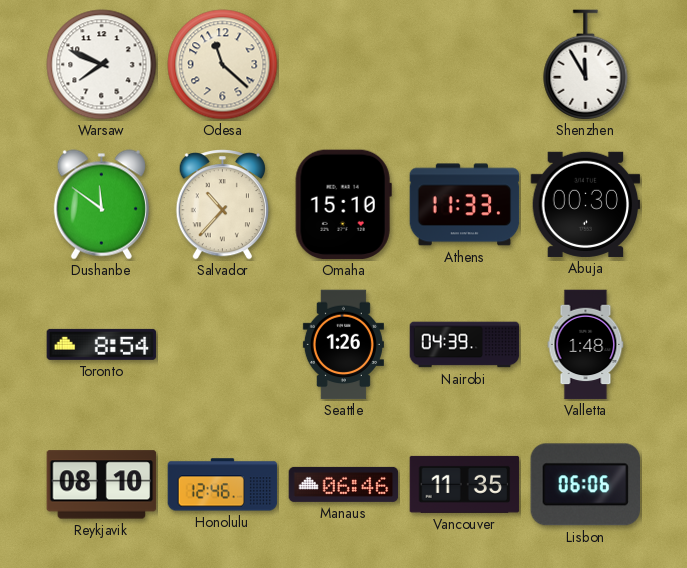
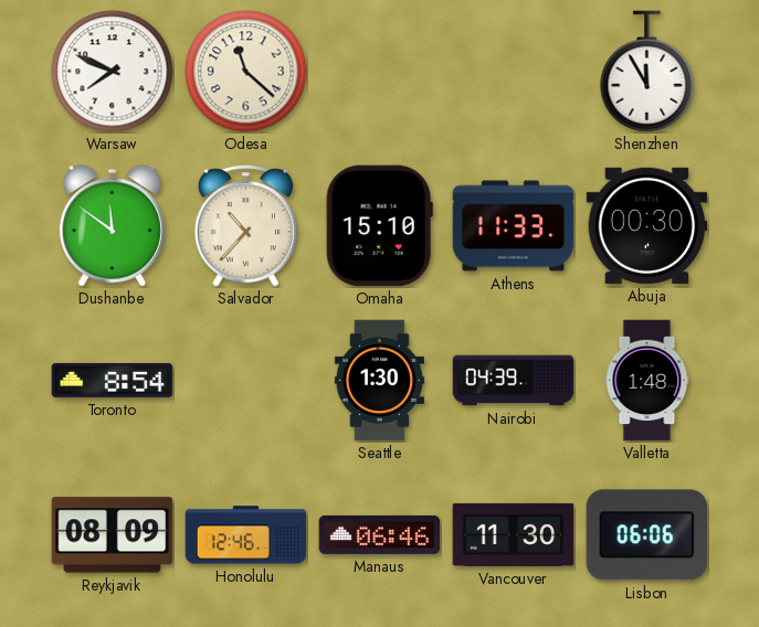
Seattle: 1:26 -> 1:30 (379, 381)
Reykjavik: 08:10 -> 08:09 (113, 535)
Vancouver: 11:35 -> 11:30 (514, 534)
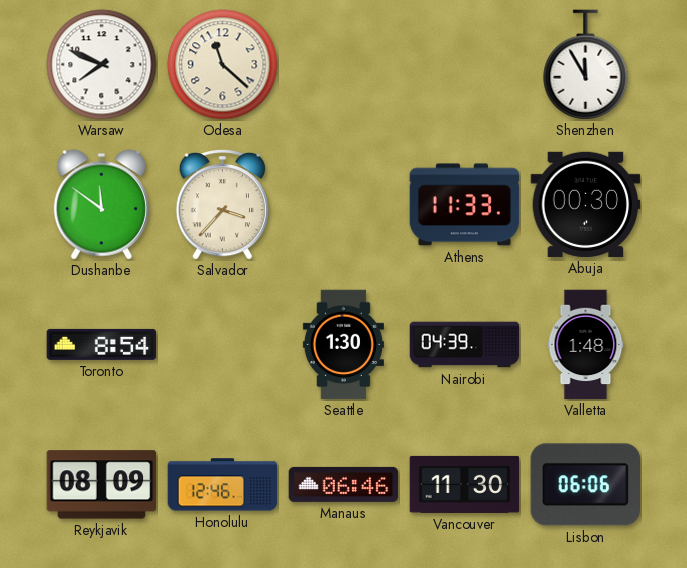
Salvador: 10:37 -> 3:37 (222, 205)
Omaha: 15:10 -> none (379, 226)
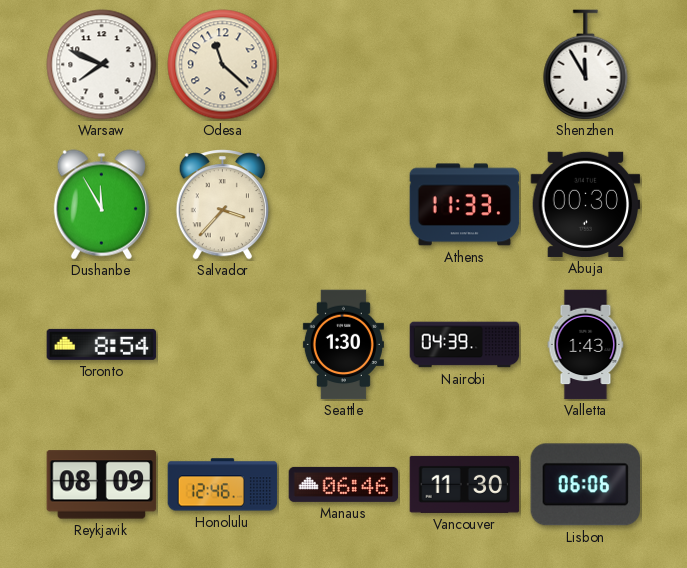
Dushanbe: 11:51 -> 11:55 (101, 205)
Valletta: 1:48 -> 1:43 (586, 345)
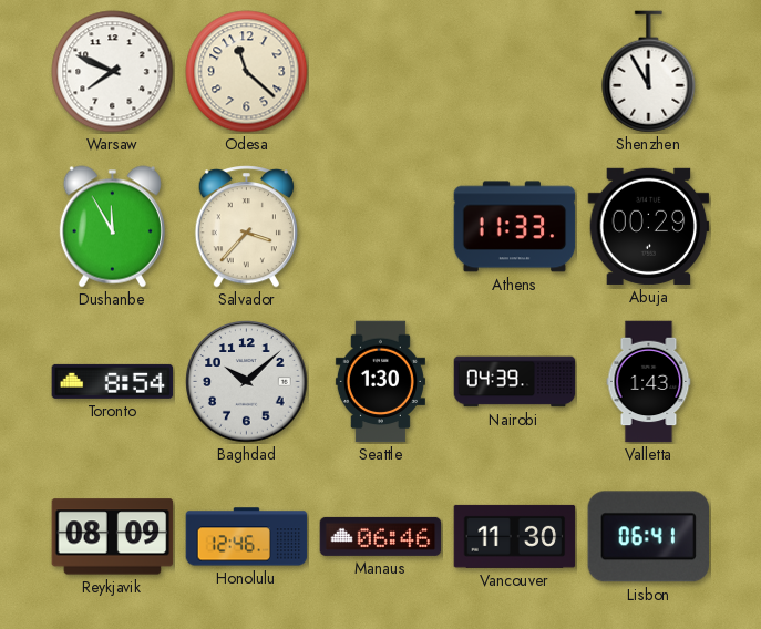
Abuja: 00:30 -> 00:29 (649, 226)
Baghdad: none -> 10:08 (247, 382)
Lisbon: 06:06 -> 06:41 (648, 537)
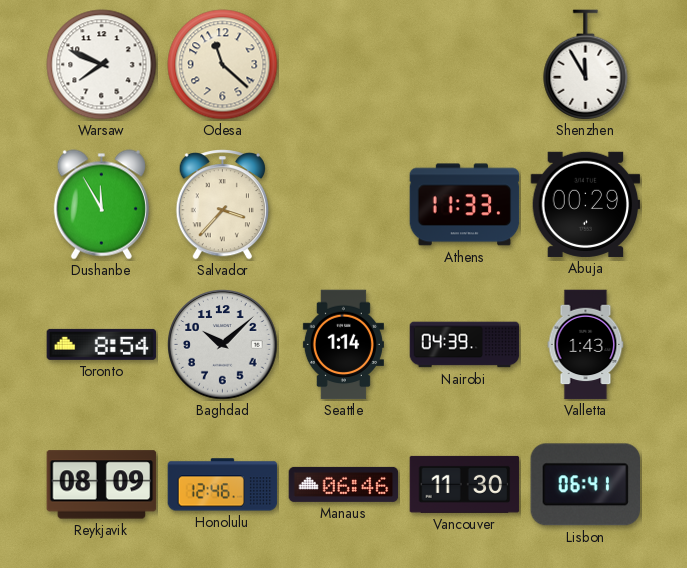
Seattle: 1:30 -> 1:14 (343, 345)
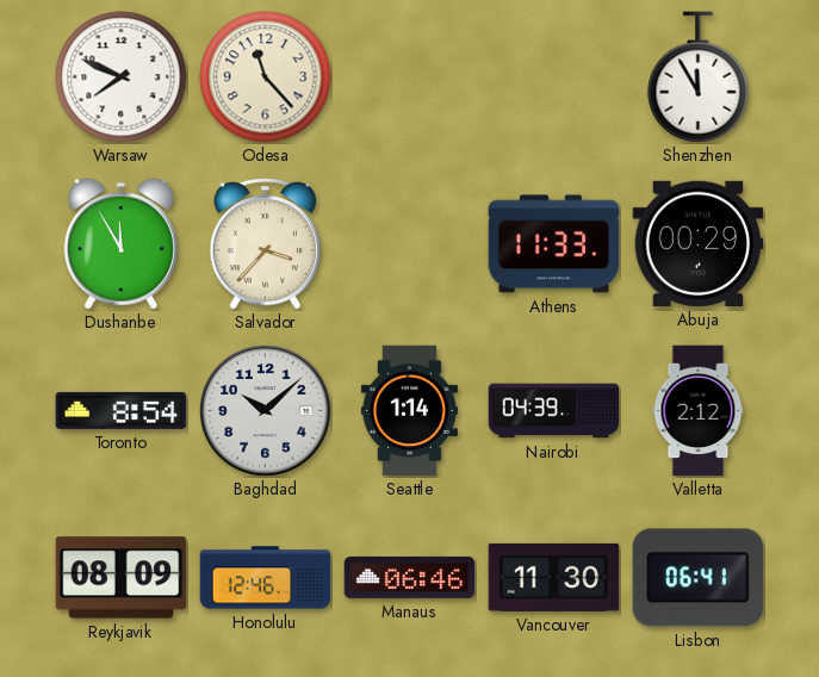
Odesa: 11:22 -> 11:23 (266, 77)
Valletta: 1:43 -> 2:12 (699, 411)
